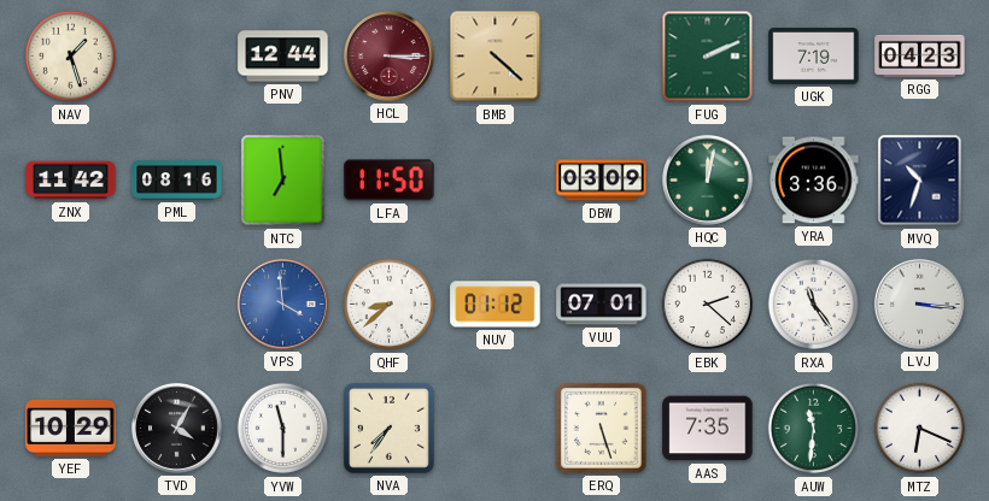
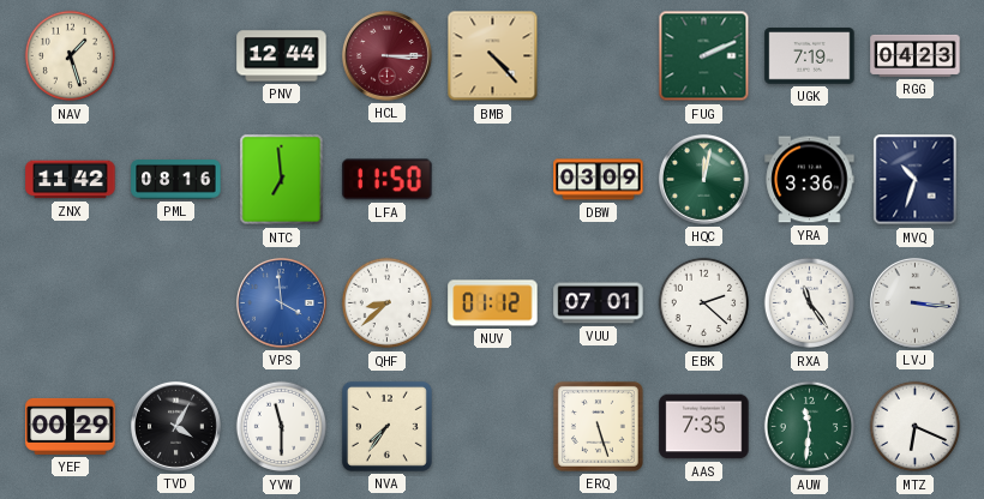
BMB: 4:22 -> 4:23 (493, 56)
YEF: 10:29 -> 00:29 (71, 426)
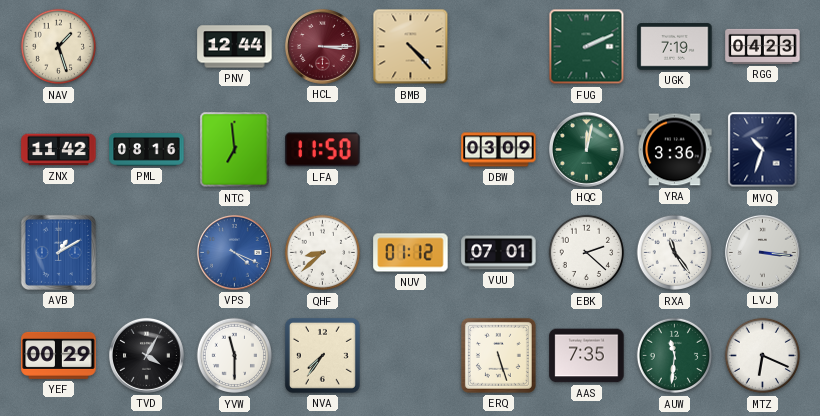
AVB: none -> 1:10 (58, 252)
VPS: 3:59 -> 4:19 (234, 252)
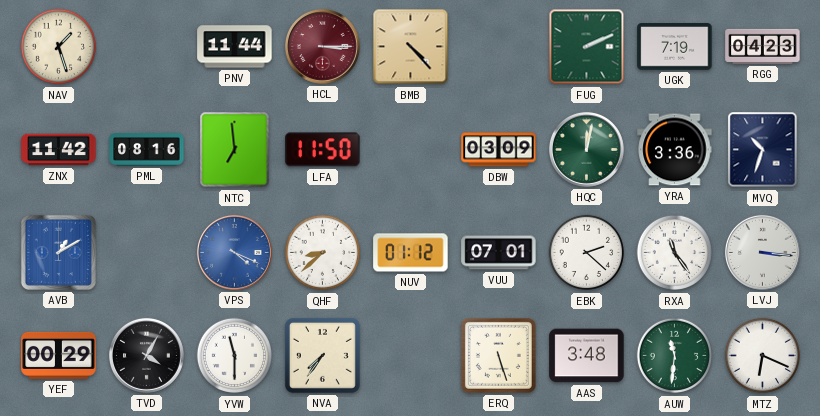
PNV: 12:44 -> 11:44 (235, 47)
AAS: 7:35 -> 3:48 (587, 356)
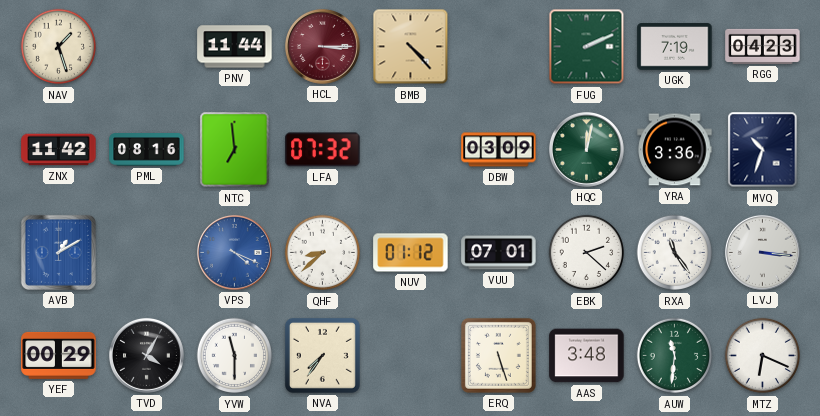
LFA: 11:50 -> 07:32 (323, 150)
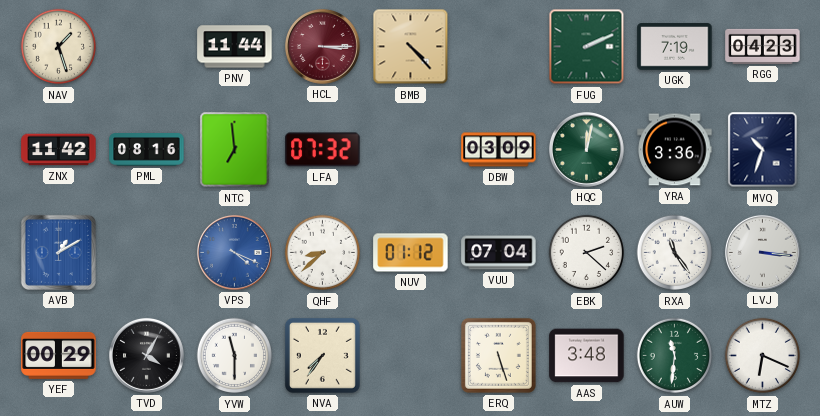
VUU: 07:01 -> 07:04 (499, 253)
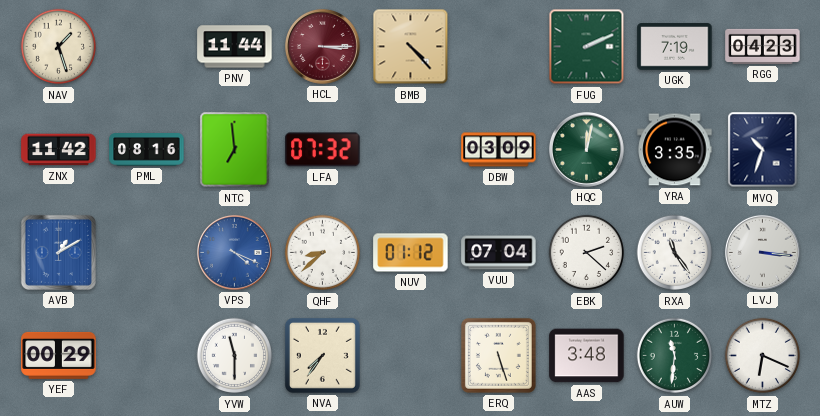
YRA: 3:36 -> 3:35 (675, 150)
TVD: 4:05 -> none (146, 355)
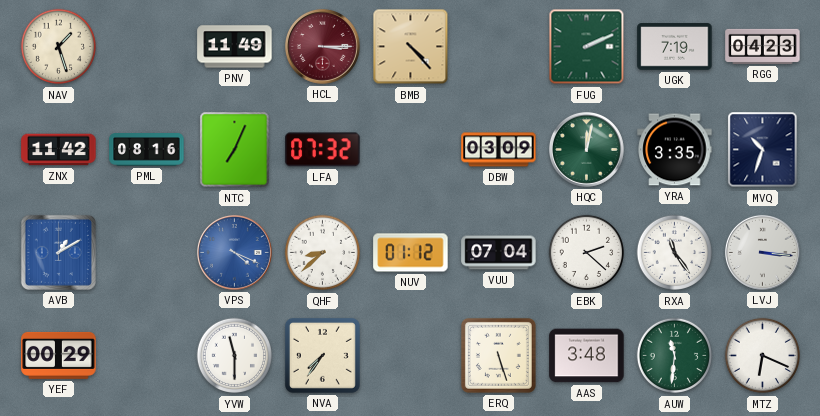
PNV: 11:44 -> 11:49 (235, 47)
NTC: 6:59 -> 7:04 (235, 150)
